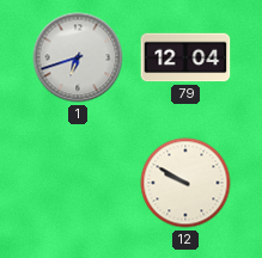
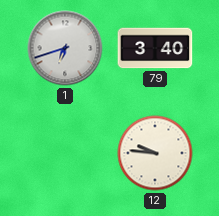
79: 12:04 -> 3:40 (155, 48)
12: 9:50 -> 9:46 (155, 153)
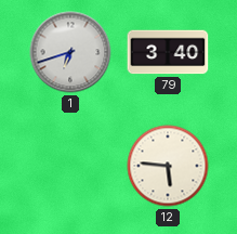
12: 9:46 -> 5:46 (168, 166)
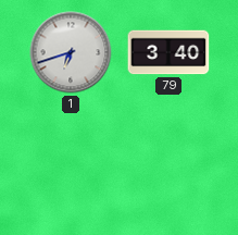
12: 5:46 -> none (168, 166)
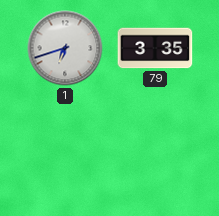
79: 3:40 -> 3:35 (155, 48)
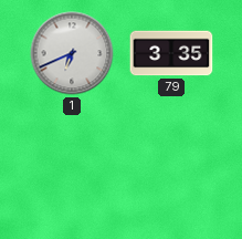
1: 6:42 -> 6:41 (72, 53)
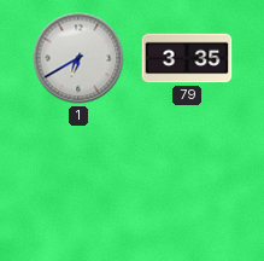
1: 6:41 -> 6:40 (78, 58)
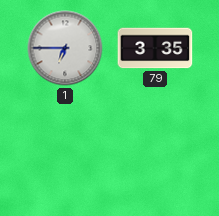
1: 6:40 -> 6:45 (65, 48)
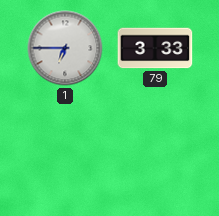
79: 3:35 -> 3:33 (155, 48)
